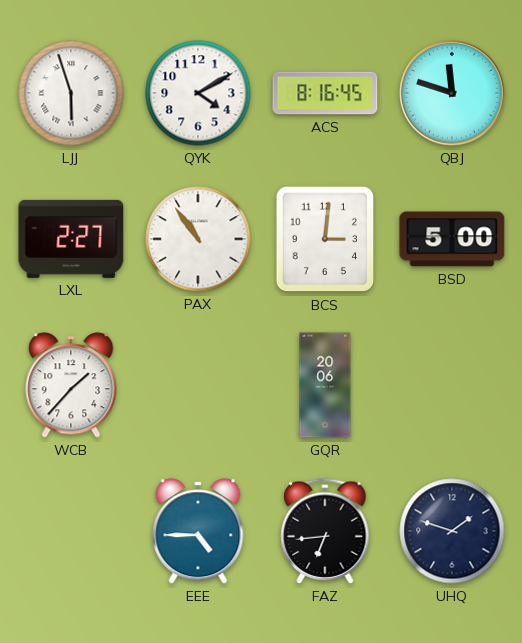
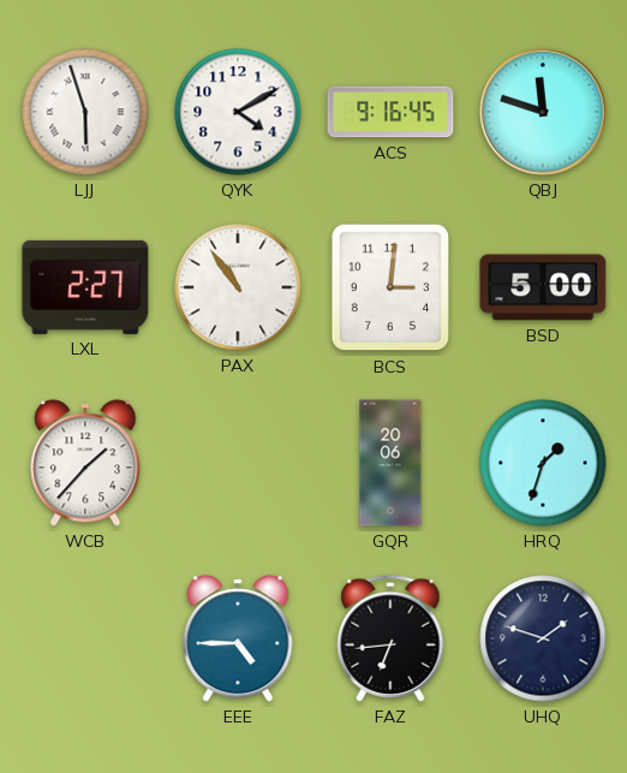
ACS: 8:16 -> 9:16 (390, 112)
HRQ: none -> 1:33 (543, 463)
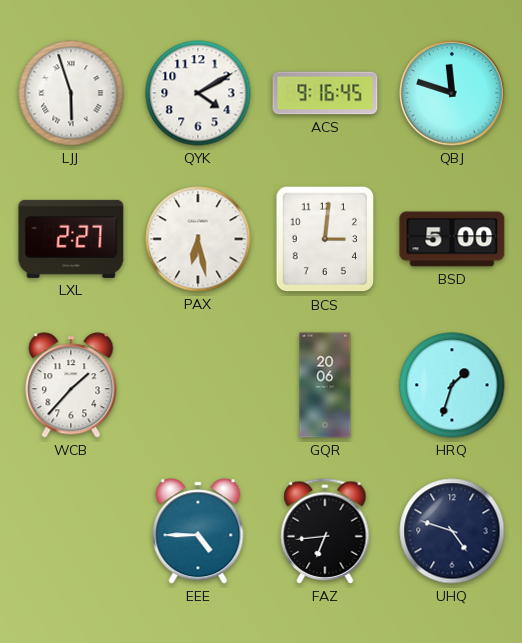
PAX: 10:54 -> 6:28 (198, 239)
UHQ: 1:48 -> 4:48 (452, 531)
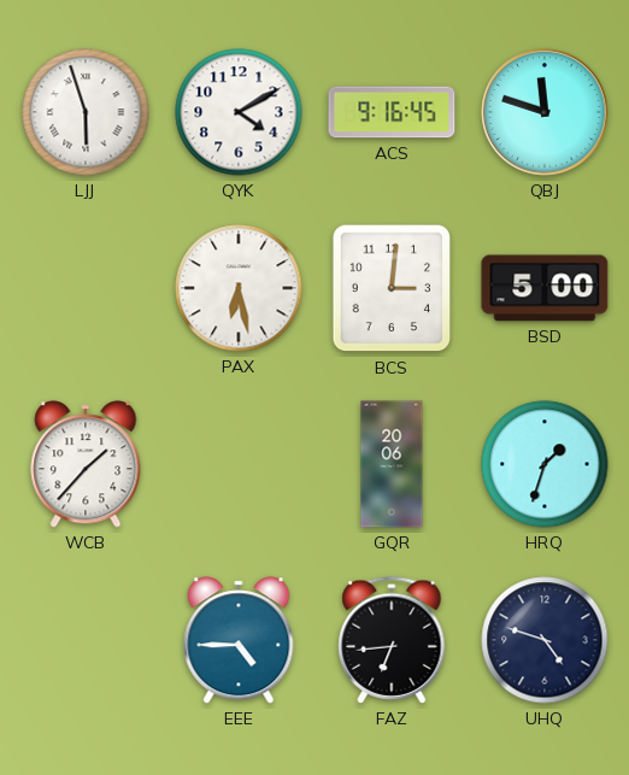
LXL: 2:27 -> none (71, 239)
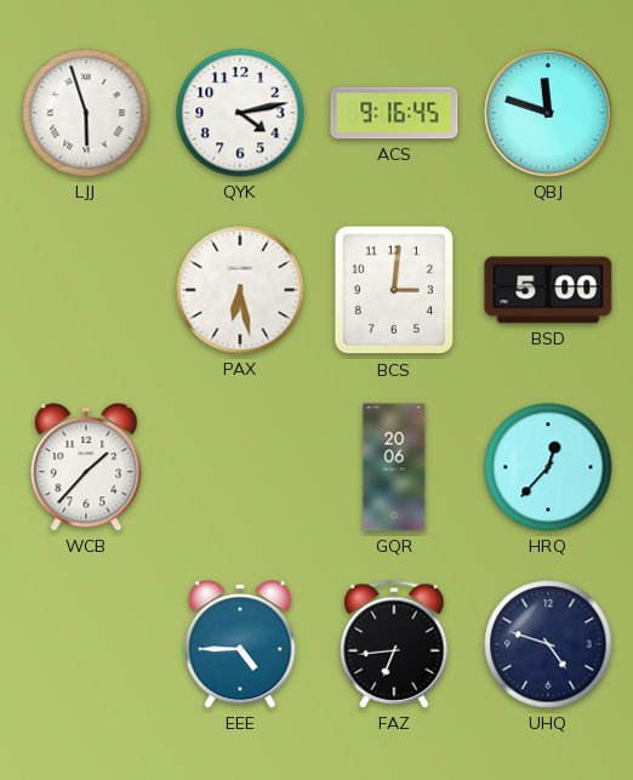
QYK: 4:10 -> 4:13 (240, 113)
HRQ: 1:33 -> 12:37 (548, 467)
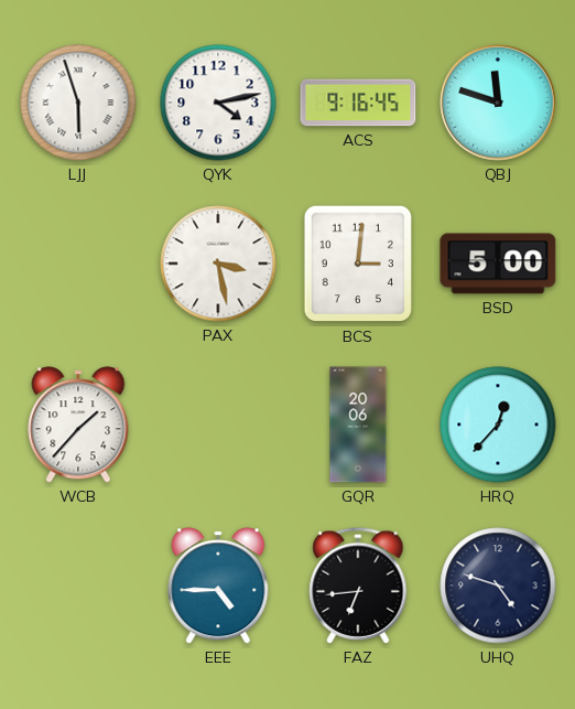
PAX: 6:28 -> 3:28 (218, 264)
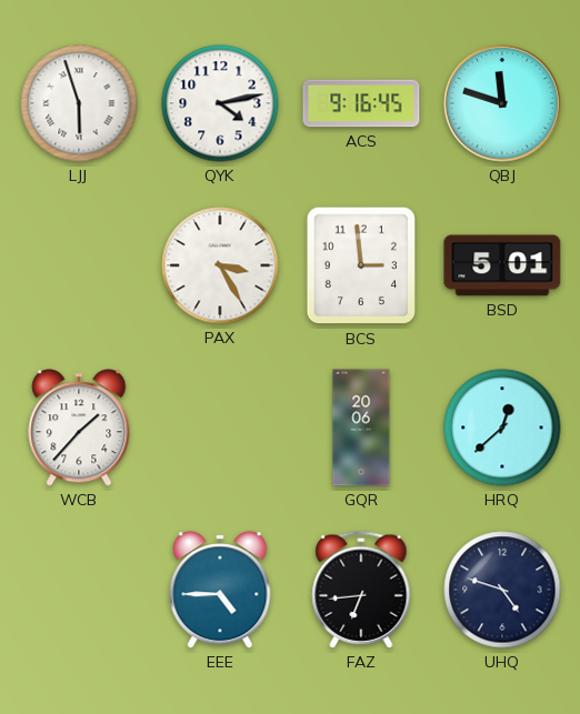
PAX: 3:28 -> 3:25 (220, 265)
BCS: 3:01 -> 2:59 (361, 265)
BSD: 5:00 -> 5:01 (502, 265)
HRQ: 12:37 -> 12:38 (502, 428)
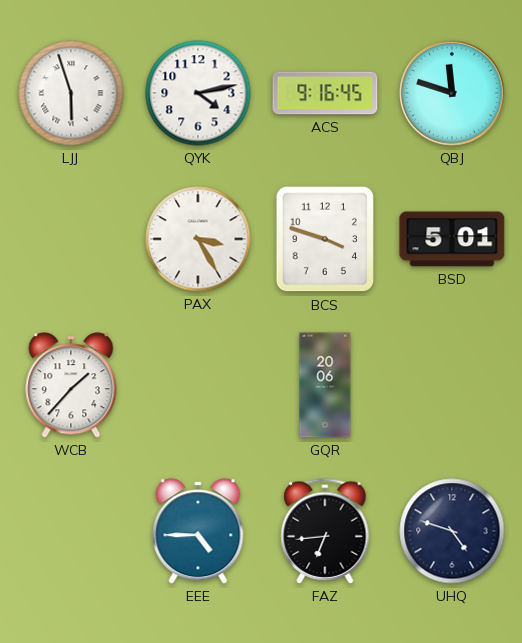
BCS: 2:59 -> 3:48 (325, 239)
HRQ: 12:38 -> none (502, 428)
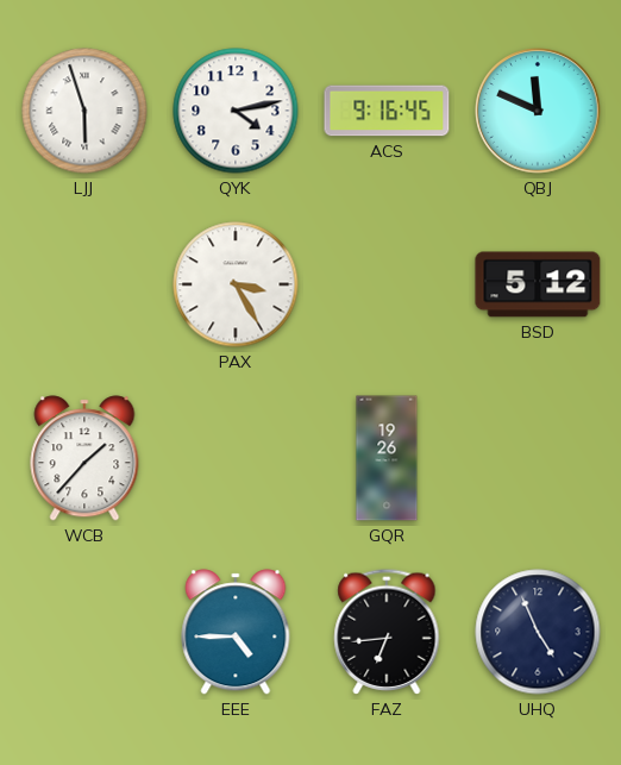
QBJ: 11:48 -> 11:49 (538, 111)
BCS: 3:48 -> none (325, 239)
BSD: 5:01 -> 5:12 (538, 284)
GQR: 20:06 -> 19:26 (387, 458)
UHQ: 4:48 -> 4:56 (538, 632)
